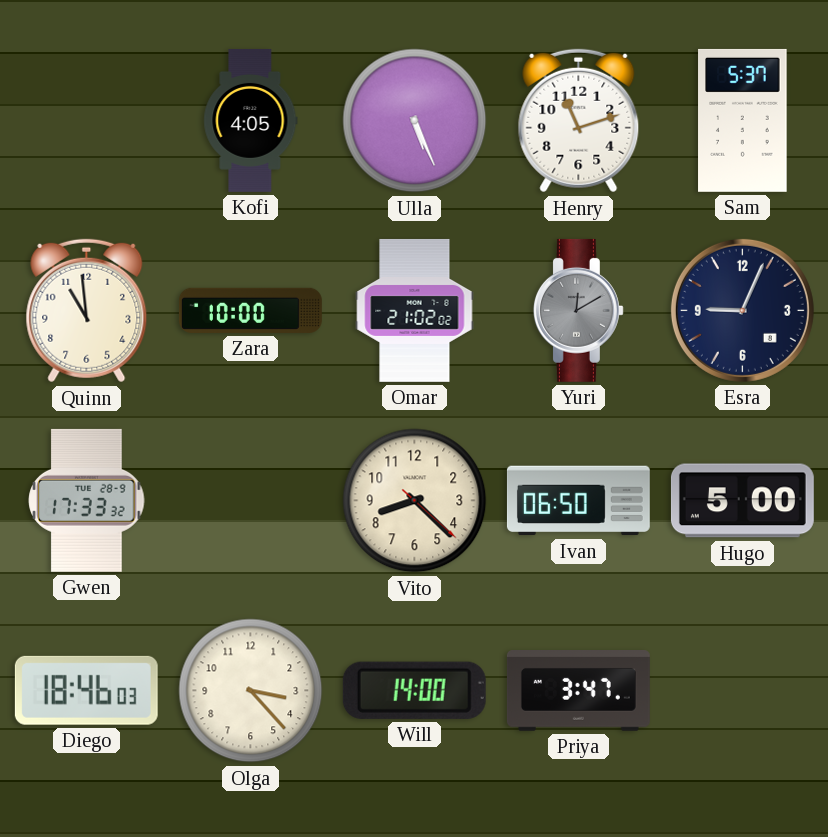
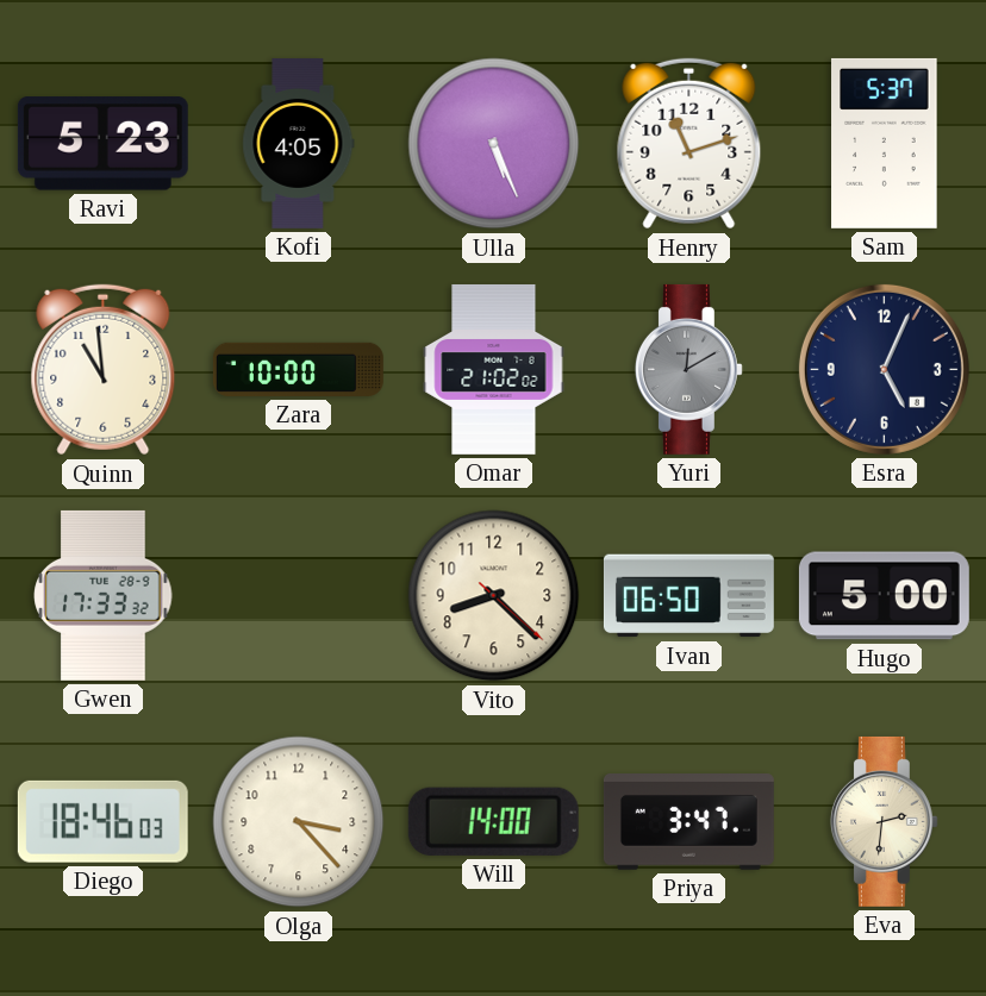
Ravi: none -> 5:23 (102, 144)
Esra: 9:04 -> 5:04 (884, 369)
Eva: none -> 2:31 (884, 821)
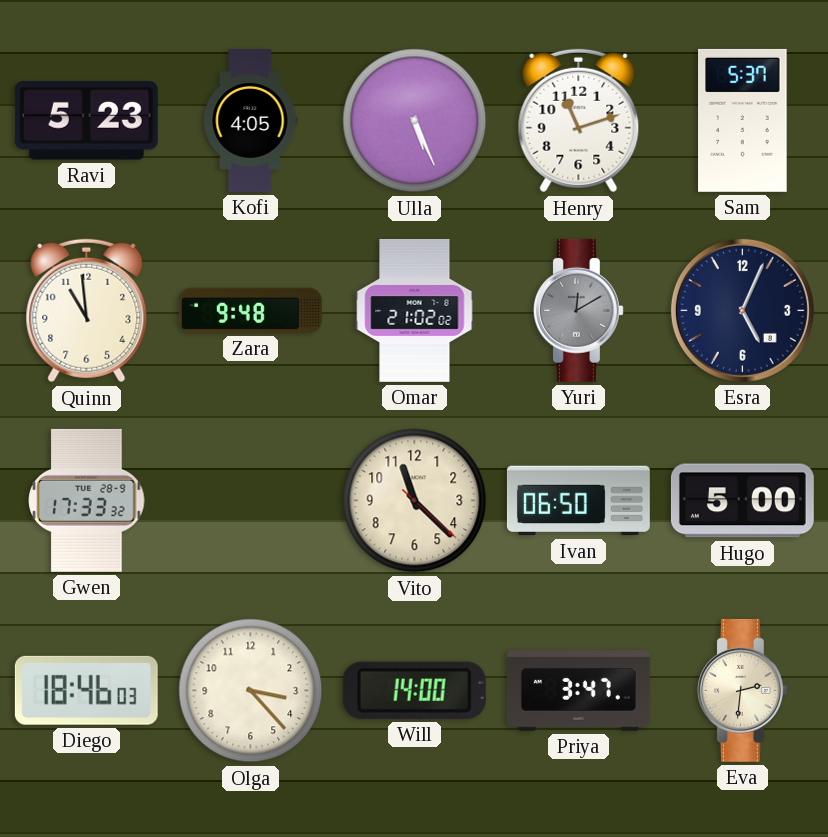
Zara: 10:00 -> 9:48 (250, 310)
Vito: 8:22 -> 11:22 (415, 501)
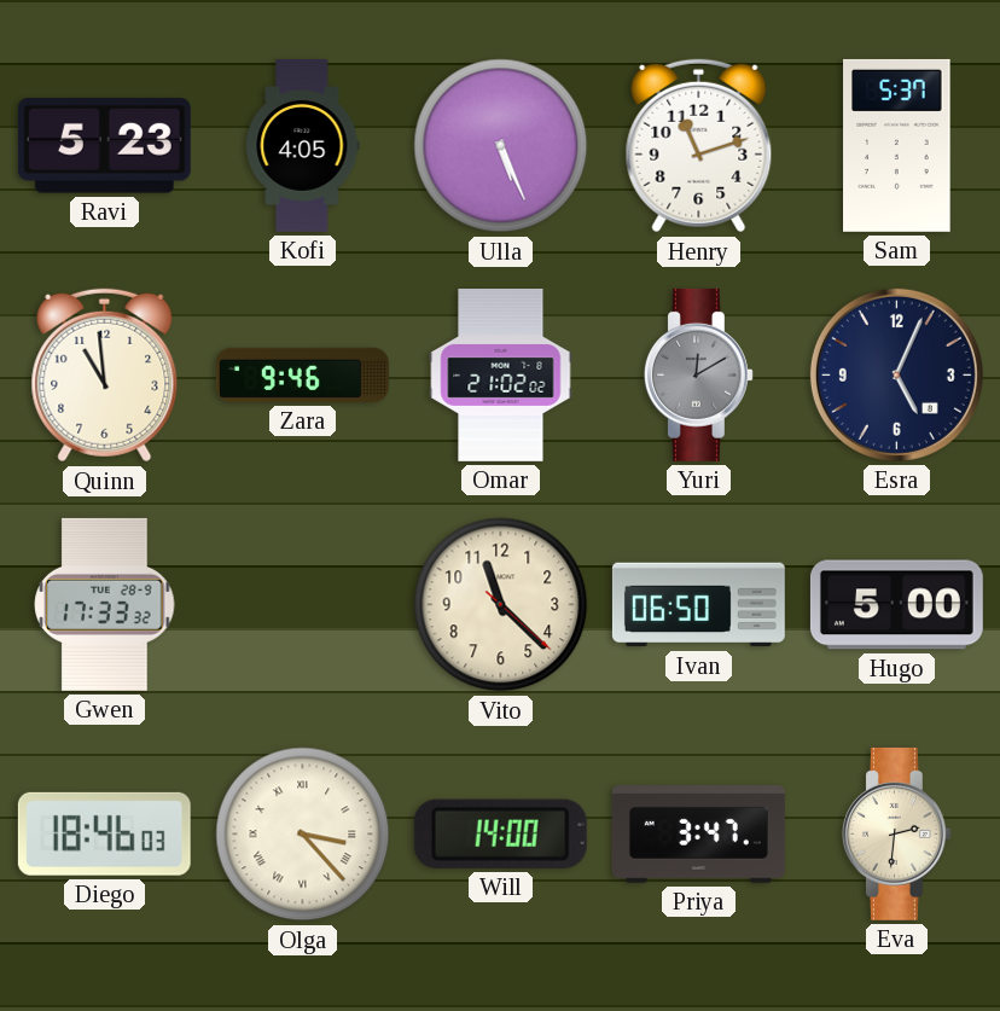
Zara: 9:48 -> 9:46 (302, 374)
Olga numerals: Arabic -> Roman (303, 835)
